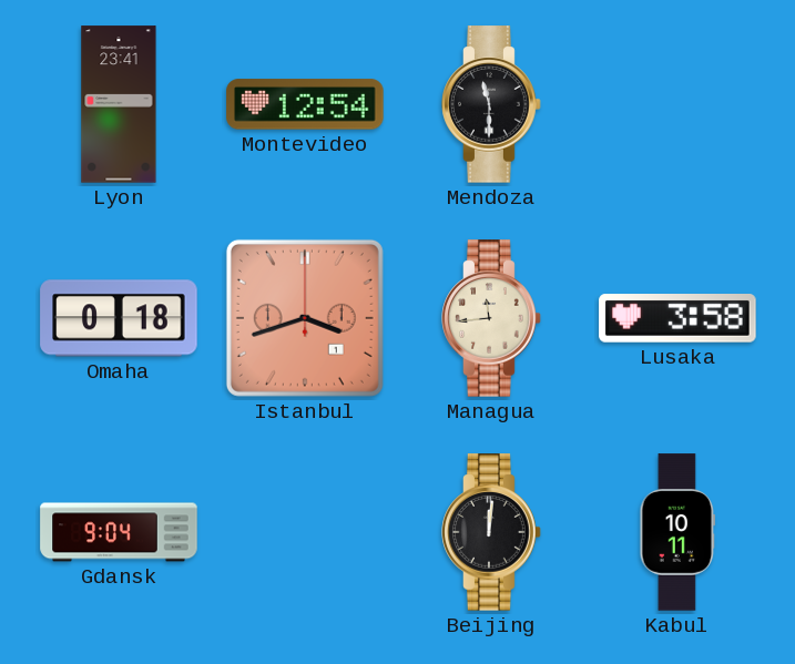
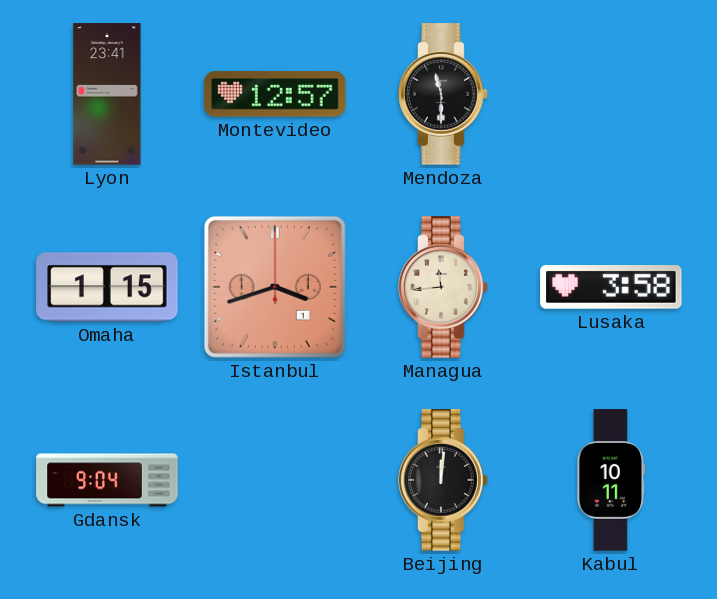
Montevideo: 12:54 -> 12:57 (275, 94)
Omaha: 0:18 -> 1:15 (107, 287)
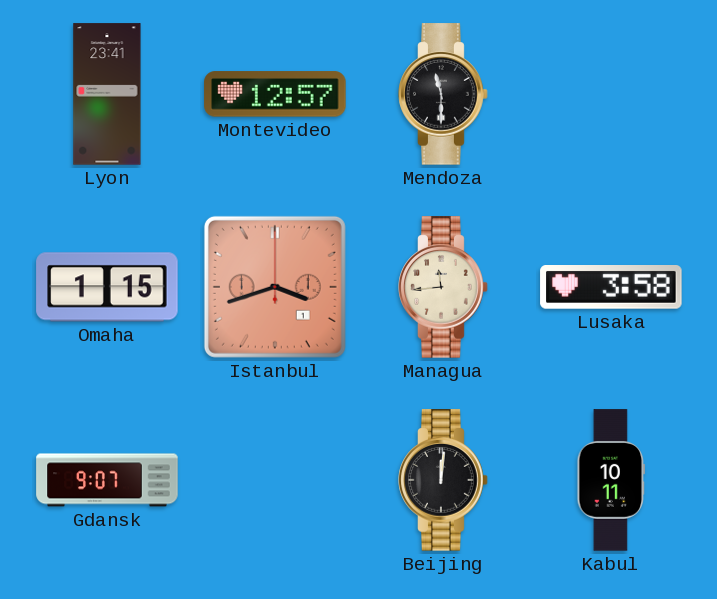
Gdansk: 9:04 -> 9:07 (107, 480)
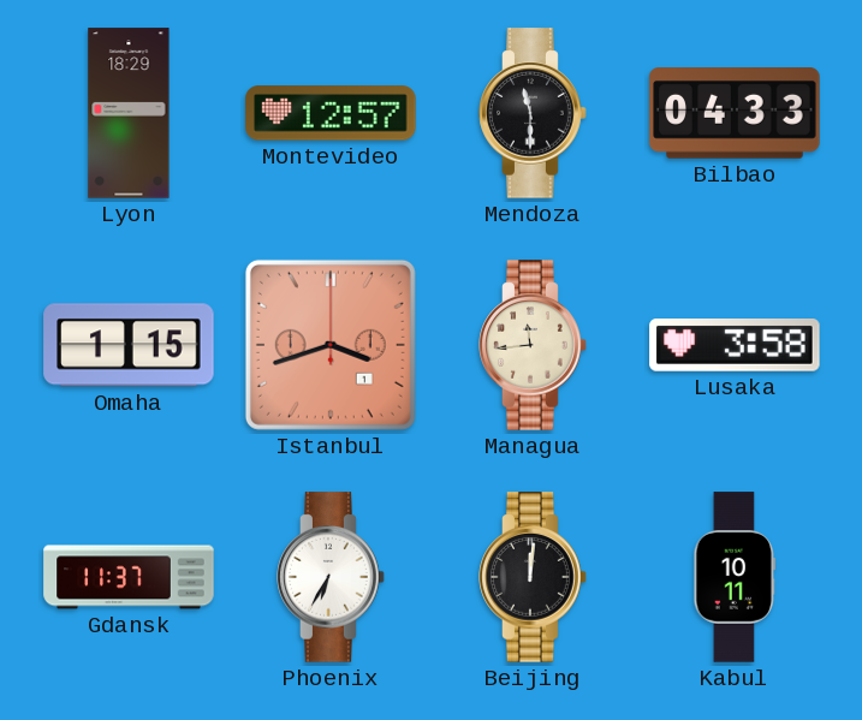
Lyon: 23:41 -> 18:29 (129, 113)
Bilbao: none -> 04:33 (735, 114)
Gdansk: 9:07 -> 11:37 (129, 577)
Phoenix: none -> 6:35 (331, 577)
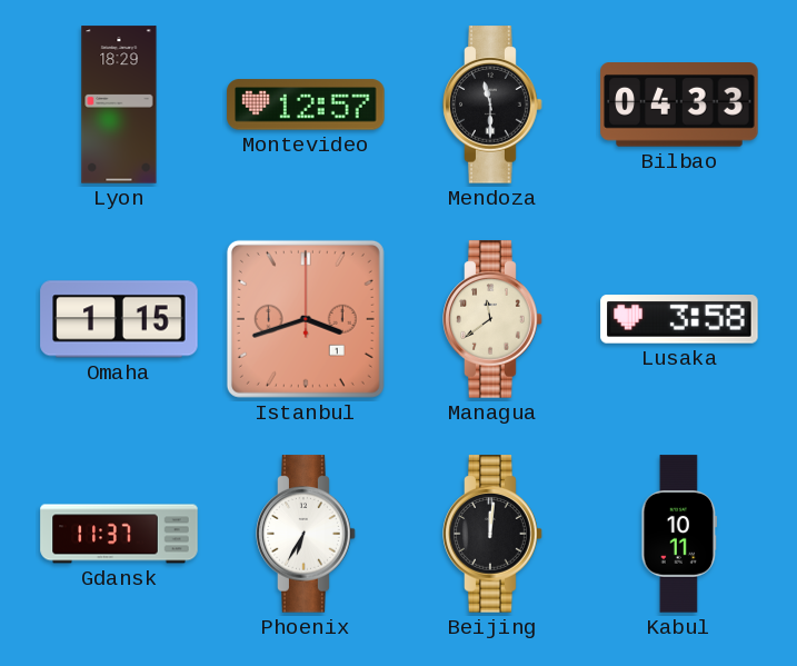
Managua: 11:44 -> 11:39 (492, 319)
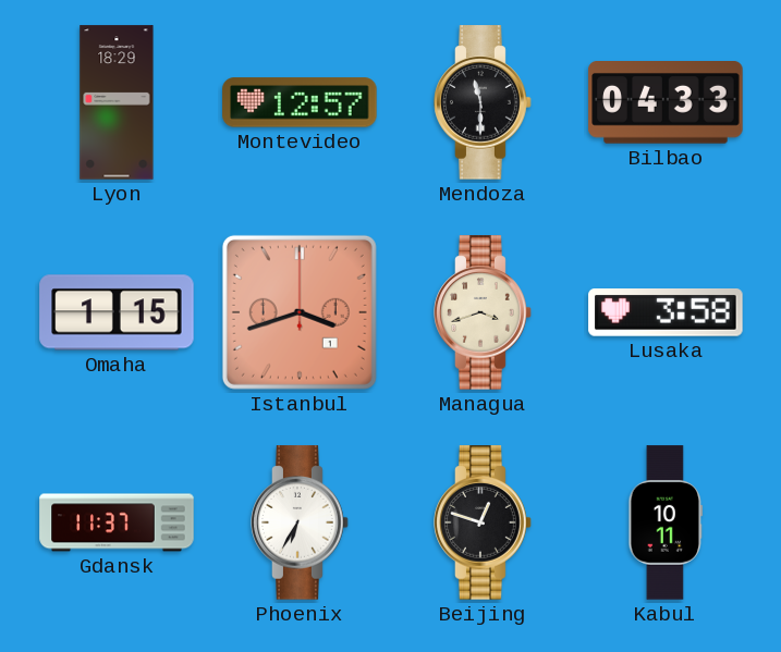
Managua: 11:39 -> 3:42 (483, 312)
Beijing: 12:01 -> 12:48 (483, 522)
